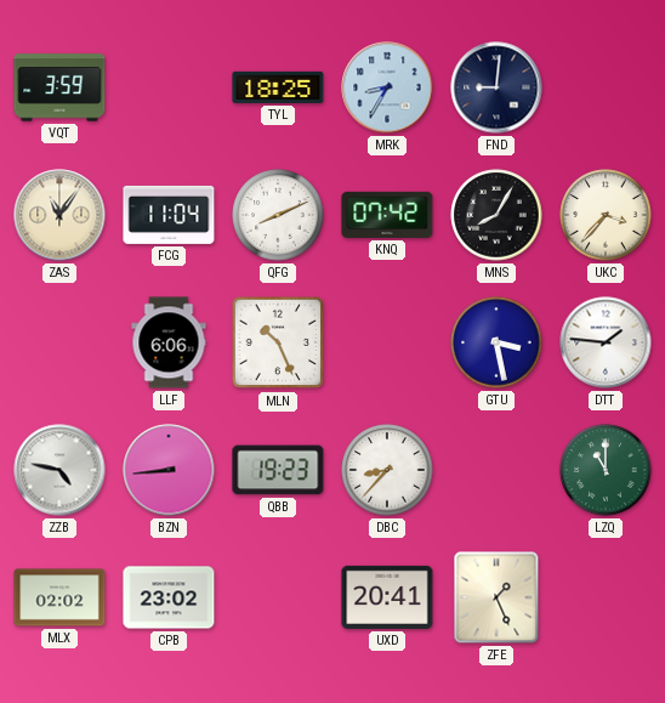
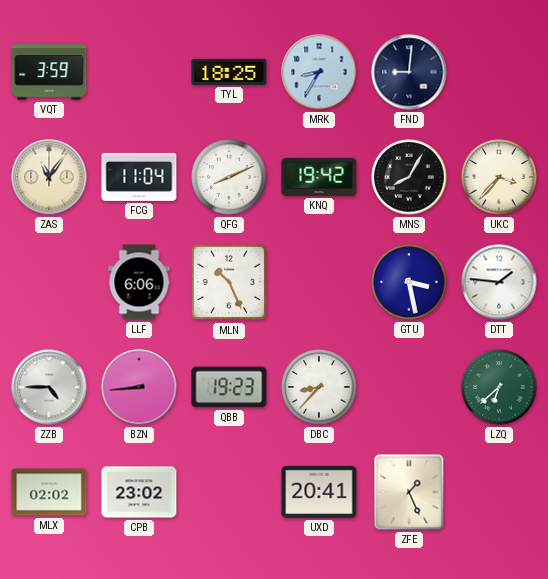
KNQ: 07:42 -> 19:42 (319, 177)
ZZB: 4:47 -> 4:45 (49, 387)
LZQ: 11:00 -> 6:38 (499, 387)
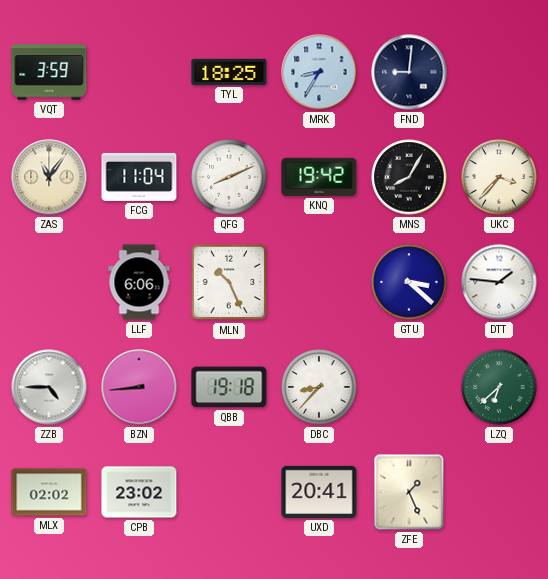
GTU: 3:28 -> 3:22 (409, 282)
QBB: 19:23 -> 19:18 (229, 387)
